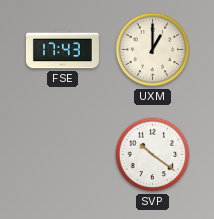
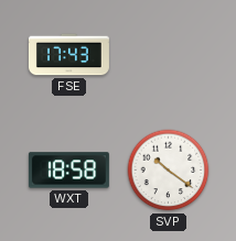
UXM: 1:00 -> none (153, 50)
WXT: none -> 18:58 (68, 171)
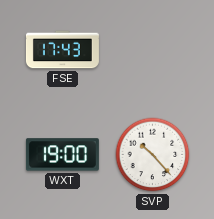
WXT: 18:58 -> 19:00 (62, 155)
SVP: 10:21 -> 10:23 (153, 155)
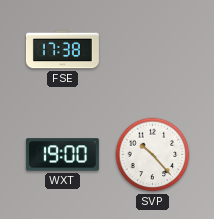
FSE: 17:43 -> 17:38 (62, 50)
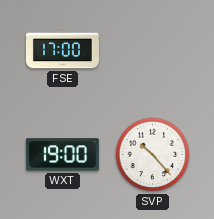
FSE: 17:38 -> 17:00 (62, 50)
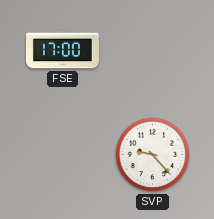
WXT: 19:00 -> none (62, 155)
SVP: 10:23 -> 9:23 (153, 155)
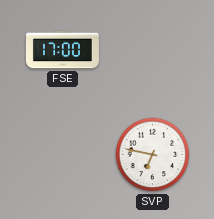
SVP: 9:23 -> 6:47 (153, 155)
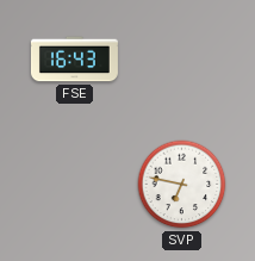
FSE: 17:00 -> 16:43 (74, 60)
